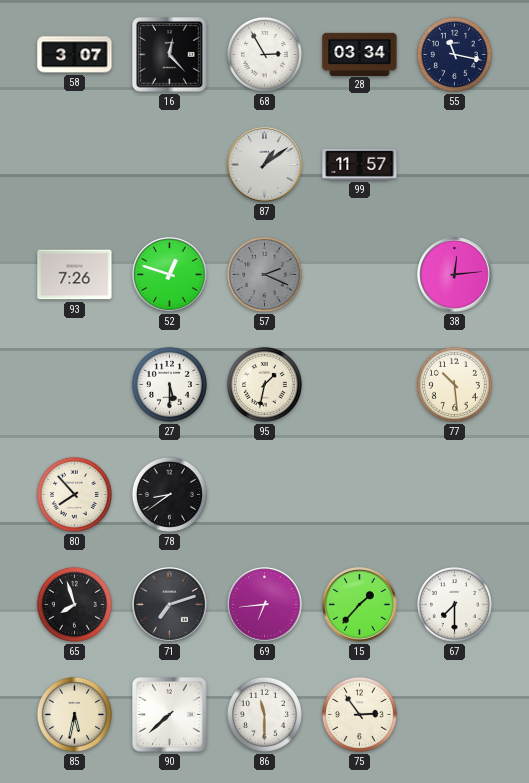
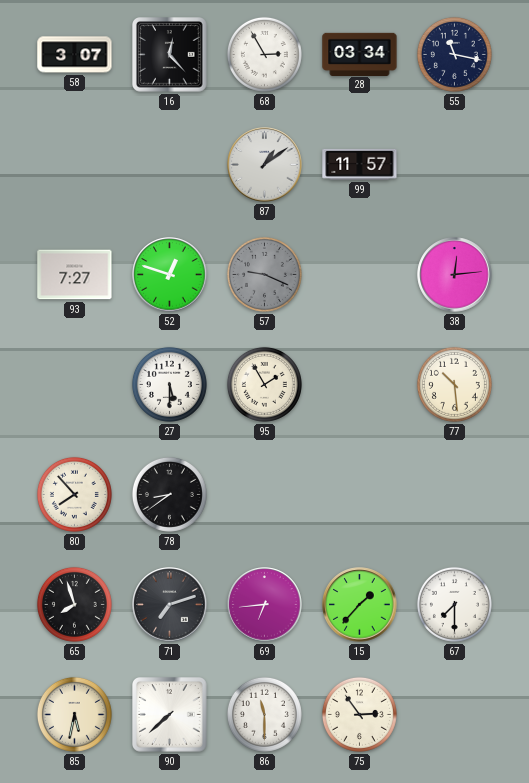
93: 7:26 -> 7:27 (75, 275)
57: 2:19 -> 9:19 (264, 274)
95: 1:32 -> 1:55 (264, 384)
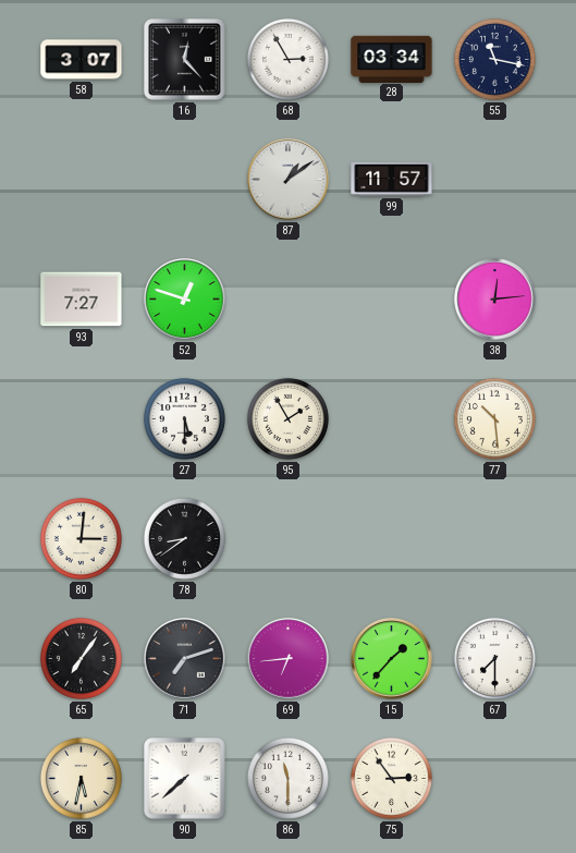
57: 9:19 -> none (264, 274)
80: 7:53 -> 3:01 (81, 538)
65: 7:57 -> 7:06 (81, 658)
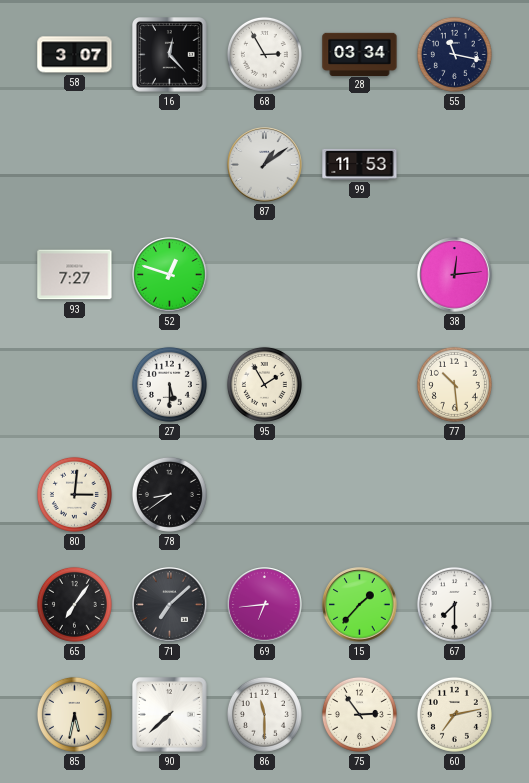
99: 11:57 -> 11:53 (360, 164)
71: 7:12 -> 7:08 (170, 605)
60: none -> 7:13 (454, 714)
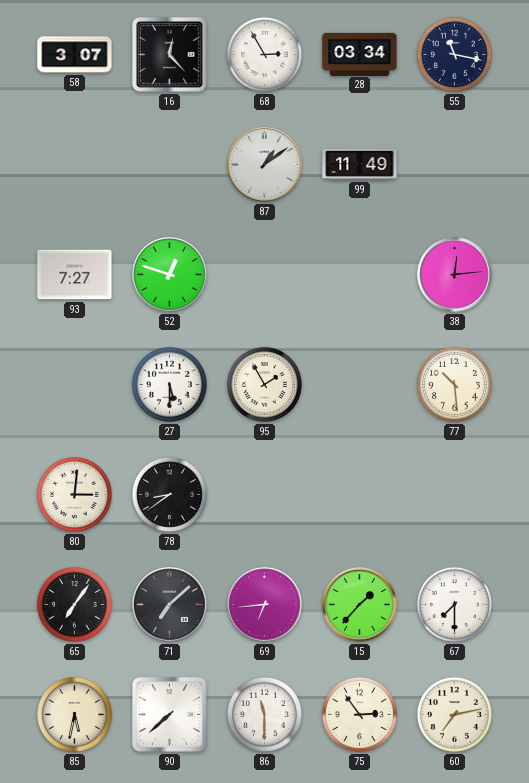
99: 11:53 -> 11:49 (360, 164)
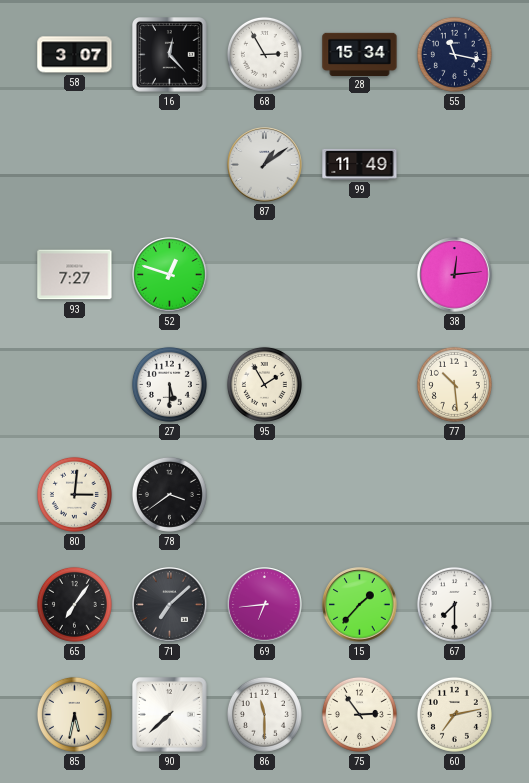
28: 03:34 -> 15:34 (360, 54)
78: 8:39 -> 3:39 (169, 494)
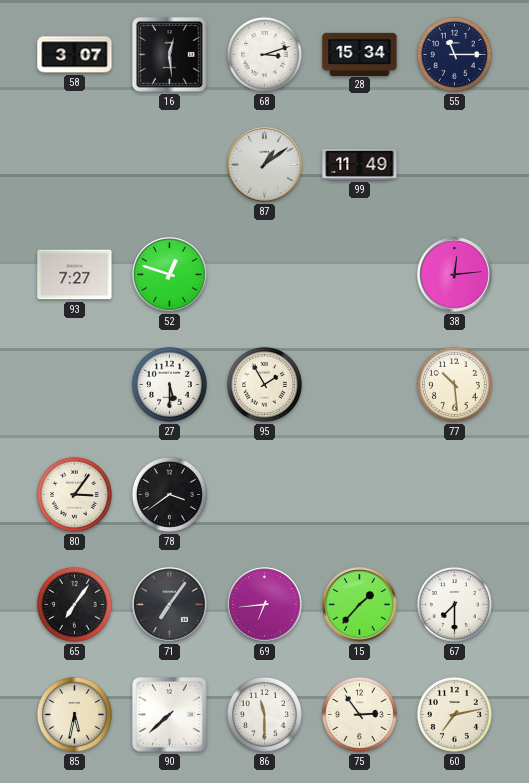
16: 12:23 -> 12:29 (170, 55)
68: 2:55 -> 3:12 (264, 54)
55: 11:17 -> 11:15 (454, 54)
80: 3:01 -> 3:06 (74, 494)
71: 7:08 -> 7:06 (170, 605)
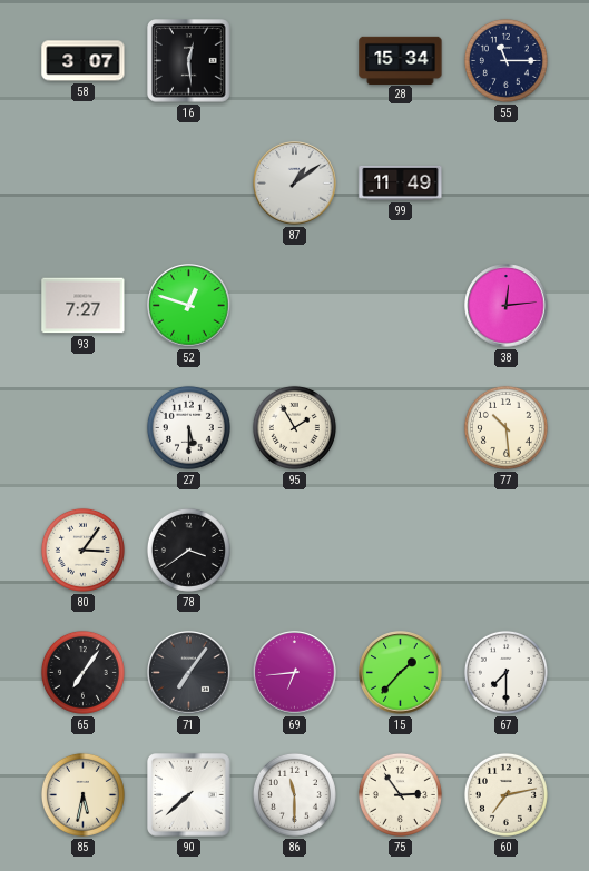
68: 3:12 -> none (264, 54)
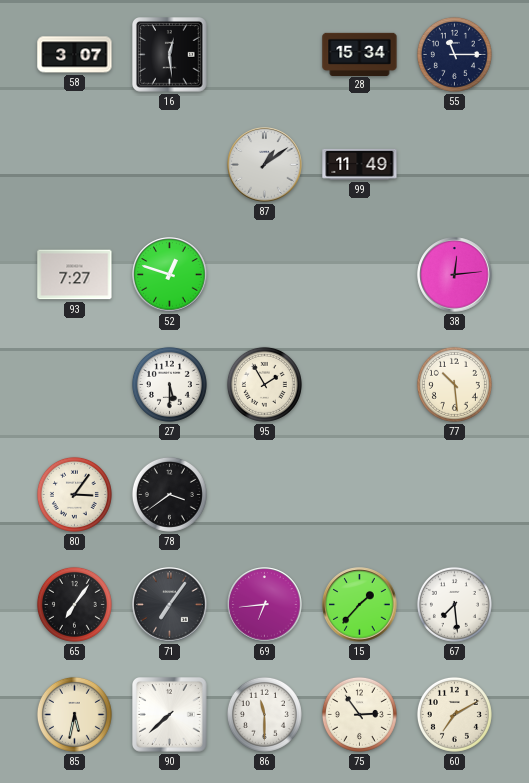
67: 7:30 -> 7:29 (454, 604)
60: 7:13 -> 7:10 (454, 714)
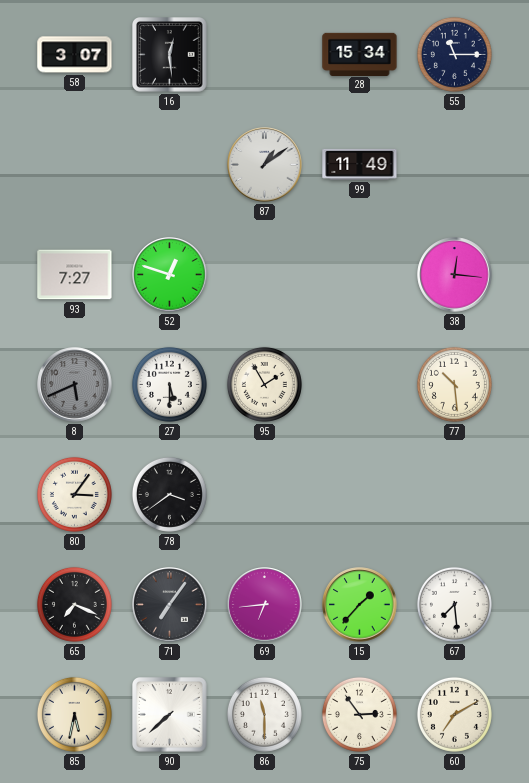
38: 12:14 -> 12:16 (455, 275)
8: none -> 5:41 (75, 385)
65: 7:06 -> 7:19 (74, 604)
